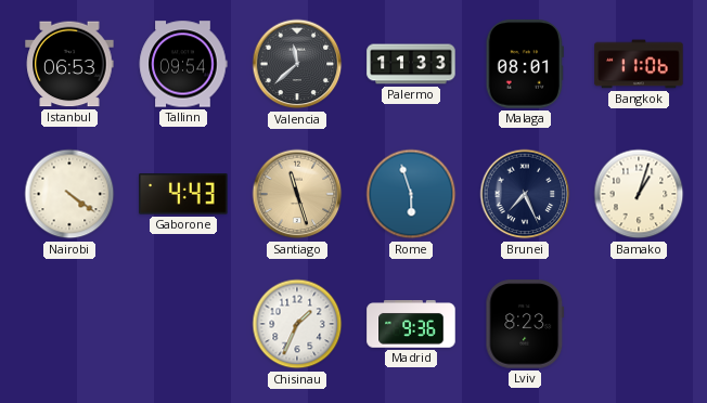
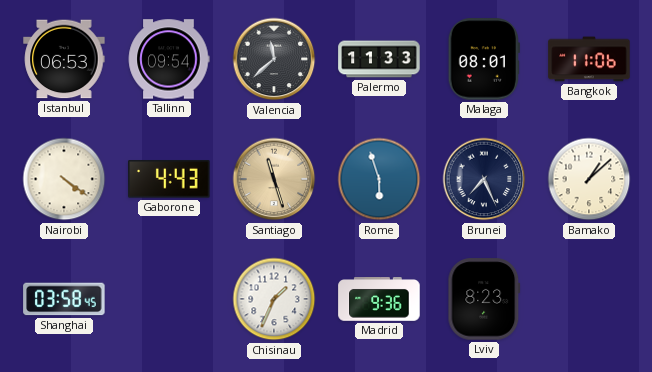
Bamako: 1:03 -> 1:08 (589, 179)
Shanghai: none -> 03:58 (64, 299)
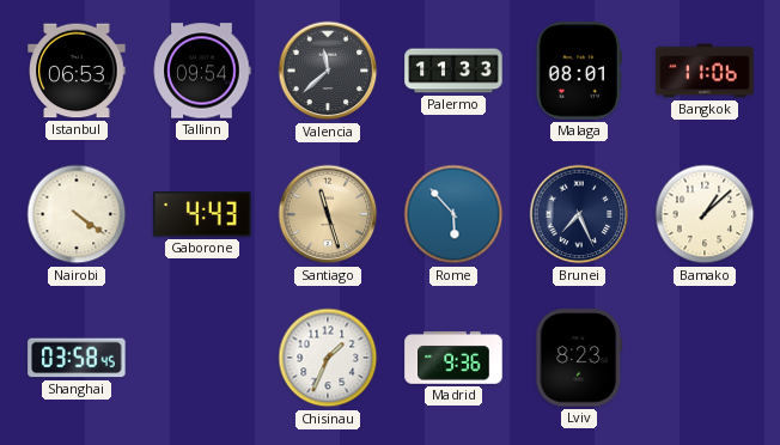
Rome: 5:57 -> 5:53 (453, 214)
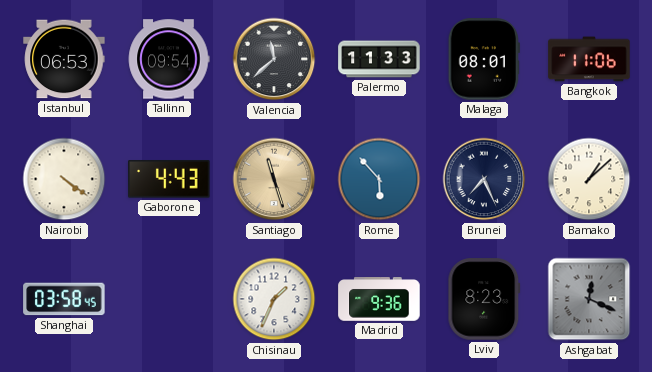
Ashgabat: none -> 12:19 (589, 299)
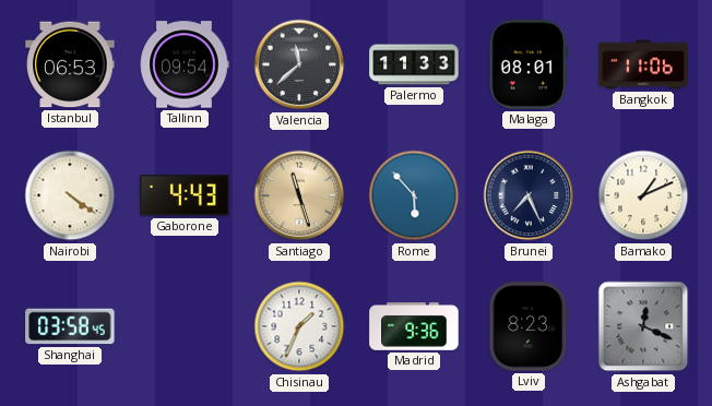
Bamako: 1:08 -> 1:11 (643, 195)
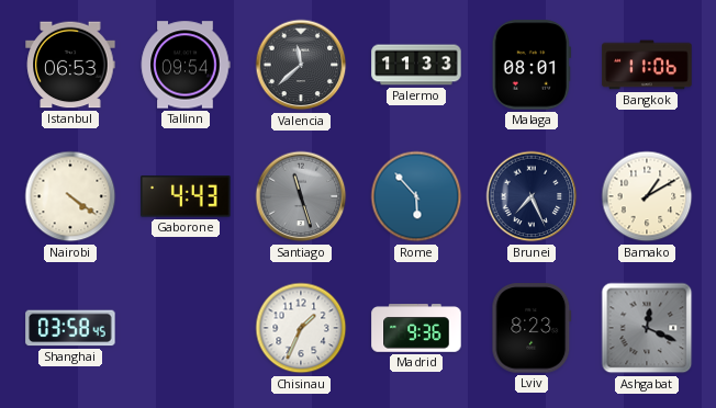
Santiago dial: champagne -> grey (301, 196)
Bamako: 1:11 -> 1:10 (647, 196)
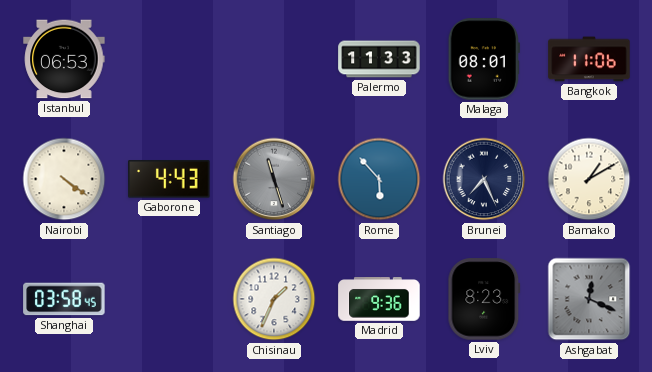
Tallinn: 09:54 -> none (186, 65)
Valencia: 11:38 -> none (301, 65)
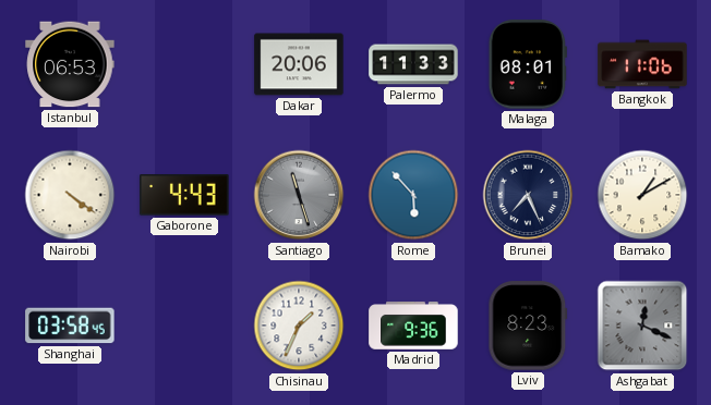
Dakar: none -> 20:06 (299, 64)
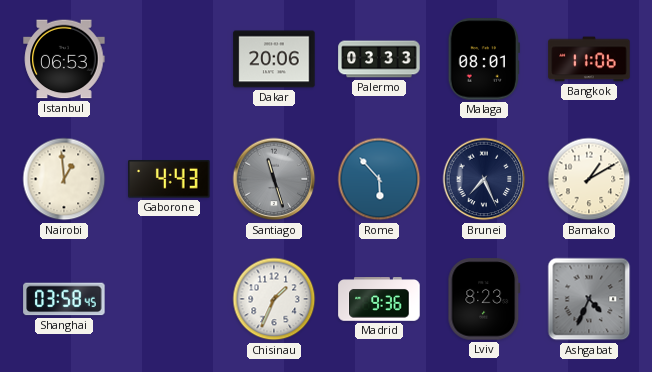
Palermo: 11:33 -> 03:33 (379, 59)
Nairobi: 4:21 -> 12:59 (64, 179)
Ashgabat: 12:19 -> 4:34 (589, 299)
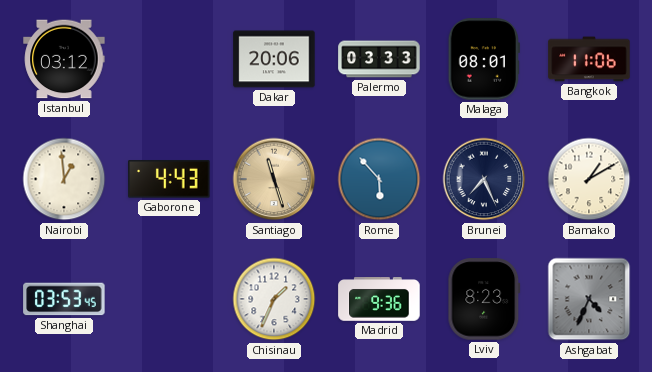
Istanbul: 06:53 -> 03:12 (64, 59)
Santiago dial: grey -> champagne (274, 179)
Shanghai: 03:58 -> 03:53 (64, 299)
